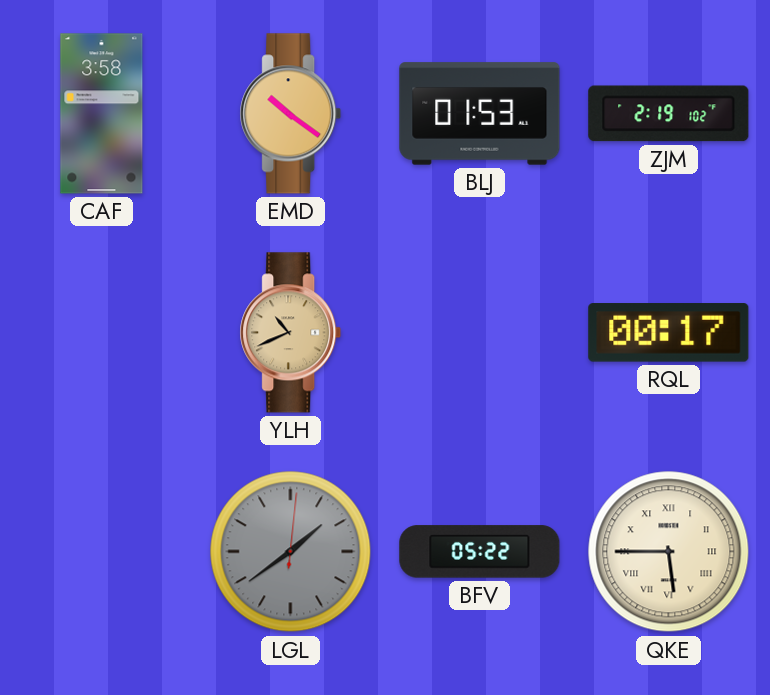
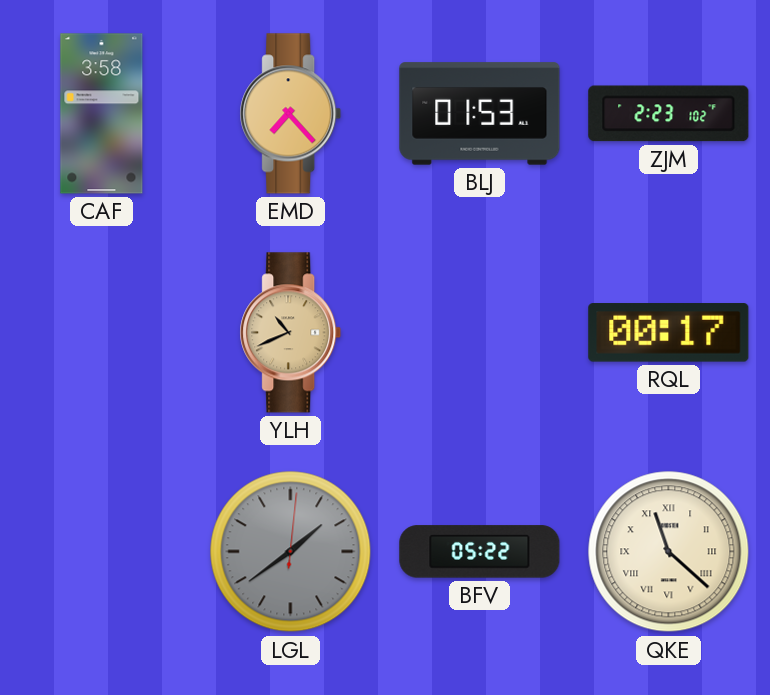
EMD: 10:21 -> 7:23 (291, 114)
ZJM: 2:19 -> 2:23 (669, 114)
QKE: 5:45 -> 11:22 (669, 552)
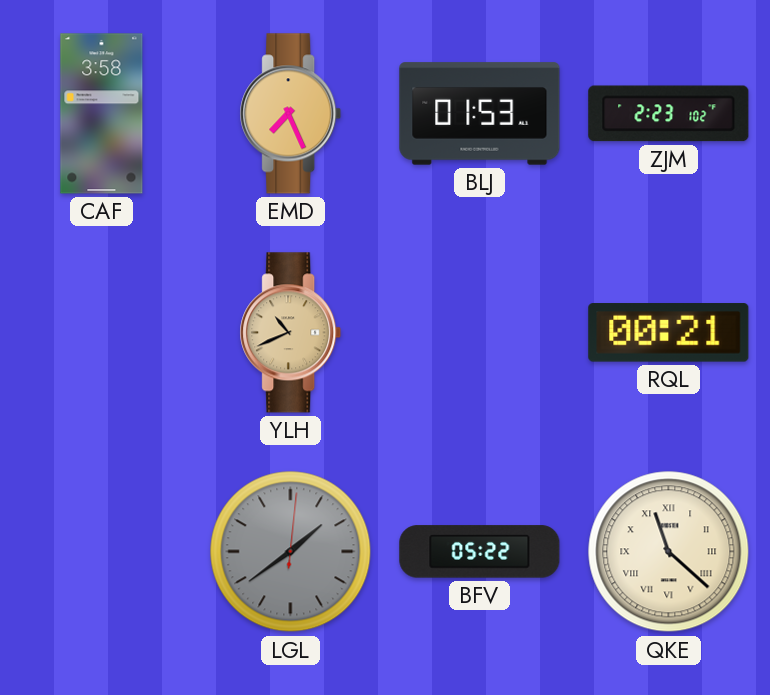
EMD: 7:23 -> 7:26 (291, 114)
RQL: 00:17 -> 00:21 (669, 333)
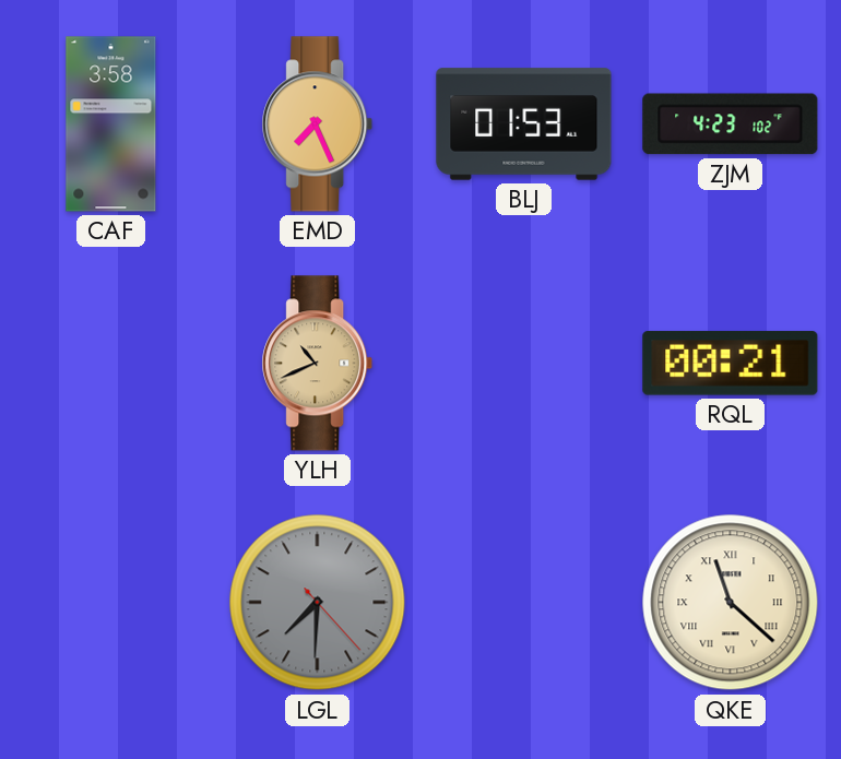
ZJM: 2:23 -> 4:23 (731, 124)
LGL: 1:39 -> 7:30 (318, 603)
BFV: 05:22 -> none (480, 552)
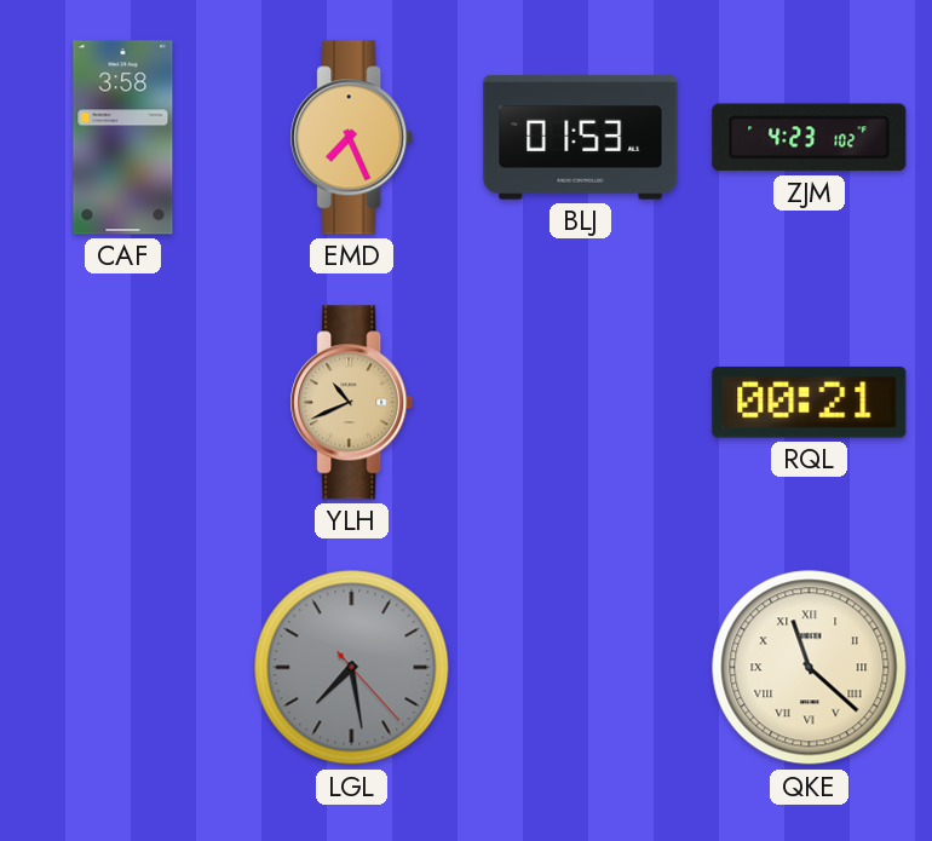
LGL: 7:30 -> 7:28 (352, 668)
